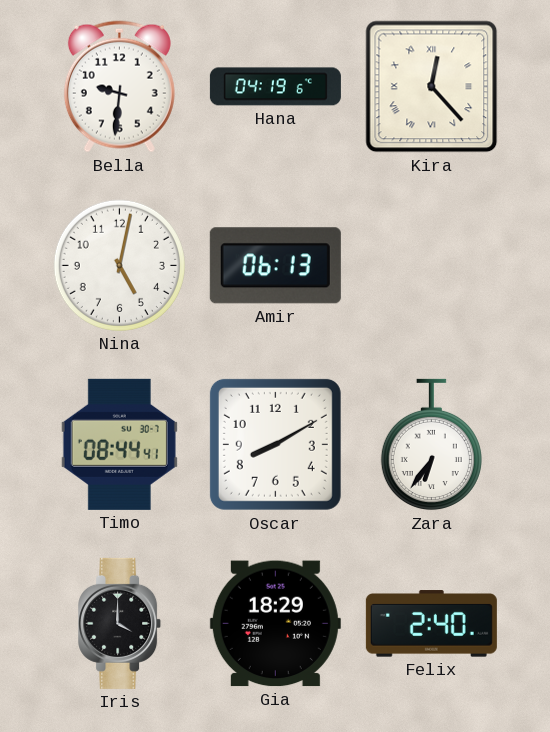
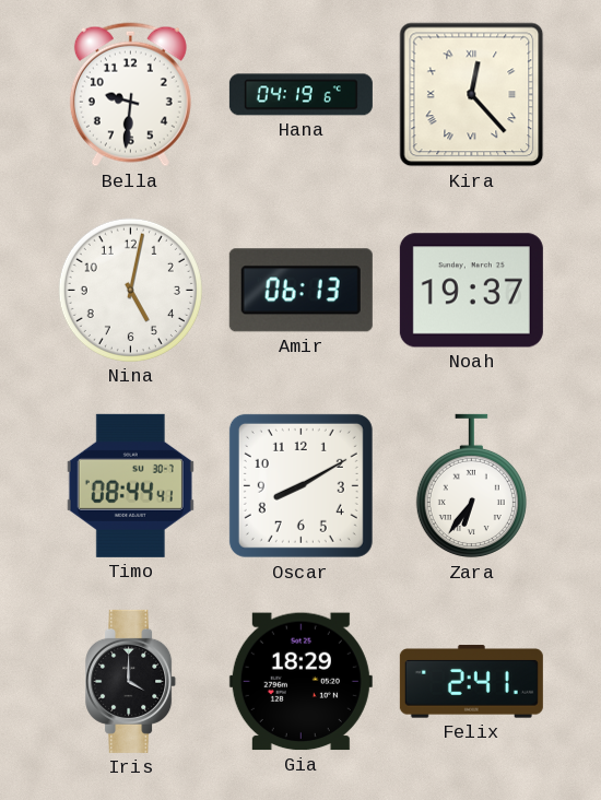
Noah: none -> 19:37 (471, 291)
Felix: 2:40 -> 2:41 (471, 682)
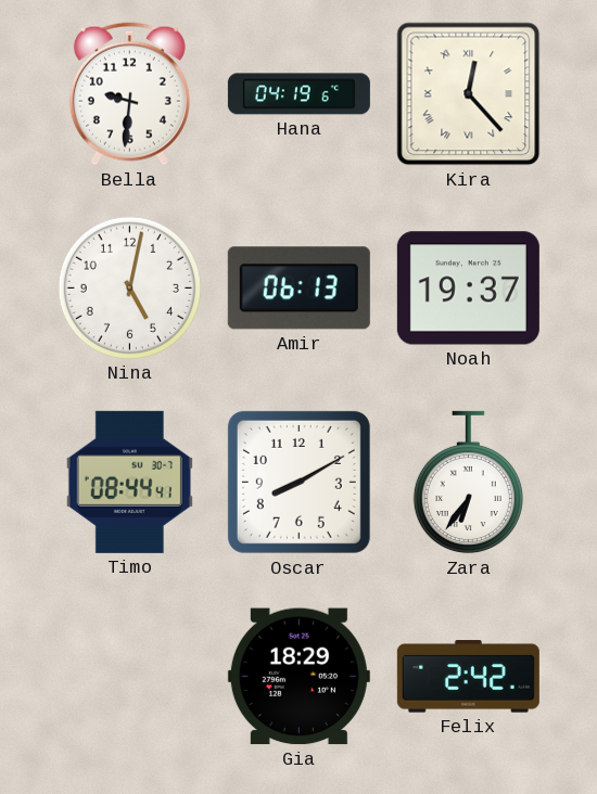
Iris: 4:00 -> none (131, 681)
Felix: 2:41 -> 2:42 (468, 677)
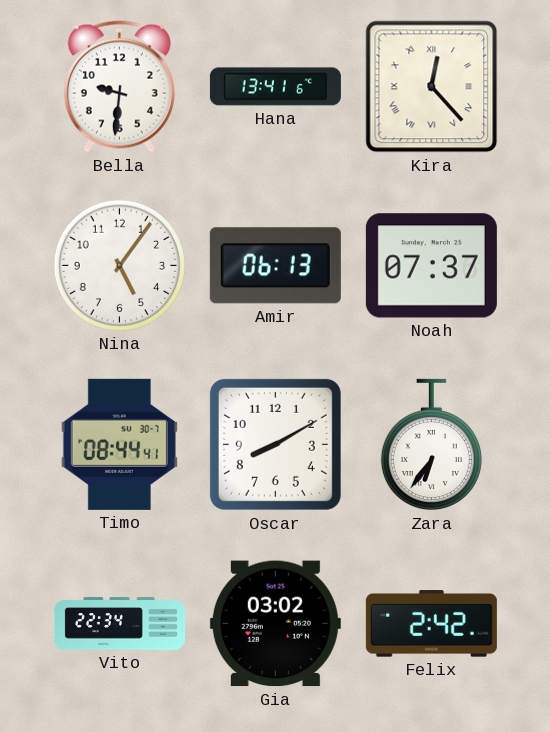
Hana: 04:19 -> 13:41 (275, 87)
Nina: 5:02 -> 5:06 (119, 265)
Noah: 19:37 -> 07:37 (431, 266)
Vito: none -> 22:34 (119, 624)
Gia: 18:29 -> 03:02 (275, 624)
